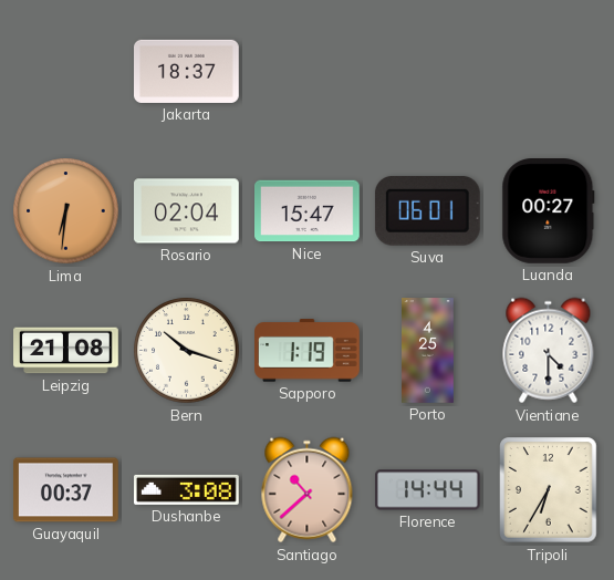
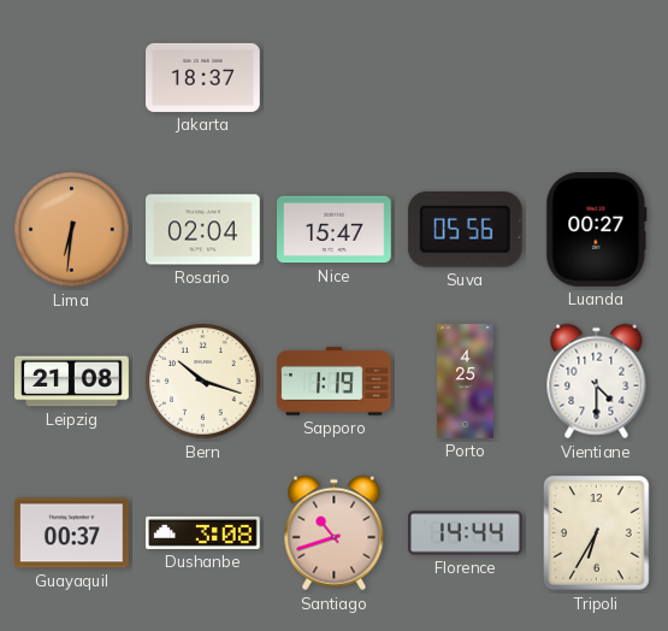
Suva: 06:01 -> 05:56 (465, 229)
Santiago: 10:38 -> 10:42 (335, 533)
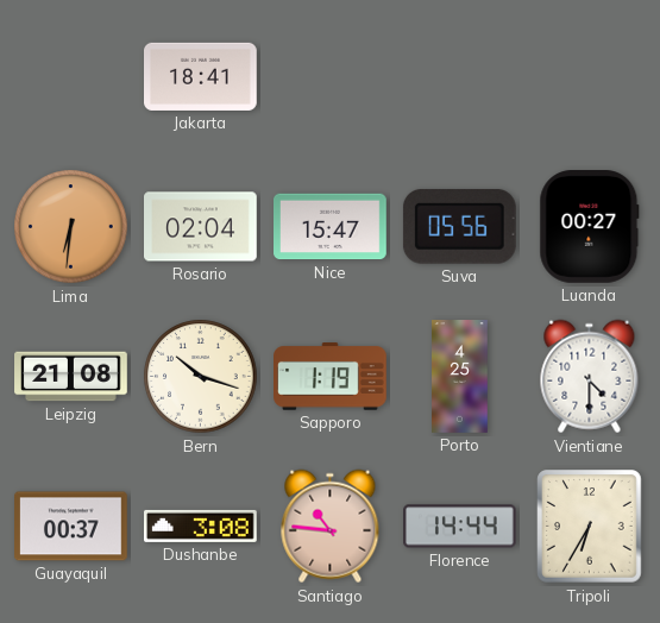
Jakarta: 18:37 -> 18:41 (201, 76)
Santiago: 10:42 -> 10:46 (331, 527)
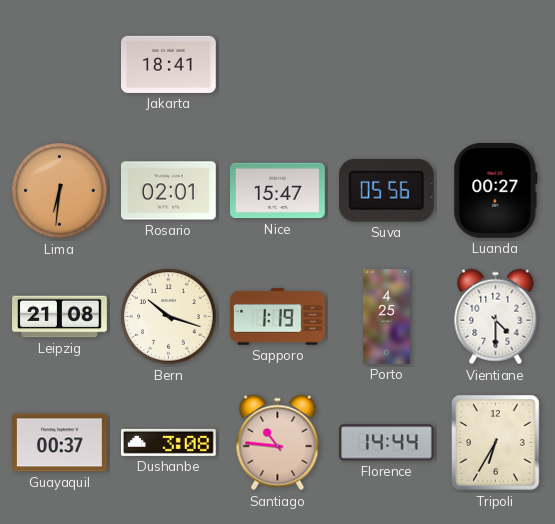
Rosario: 02:04 -> 02:01 (169, 191)
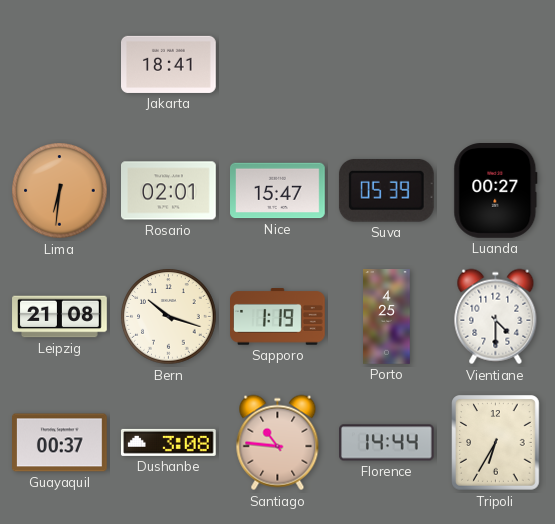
Suva: 05:56 -> 05:39 (386, 190)
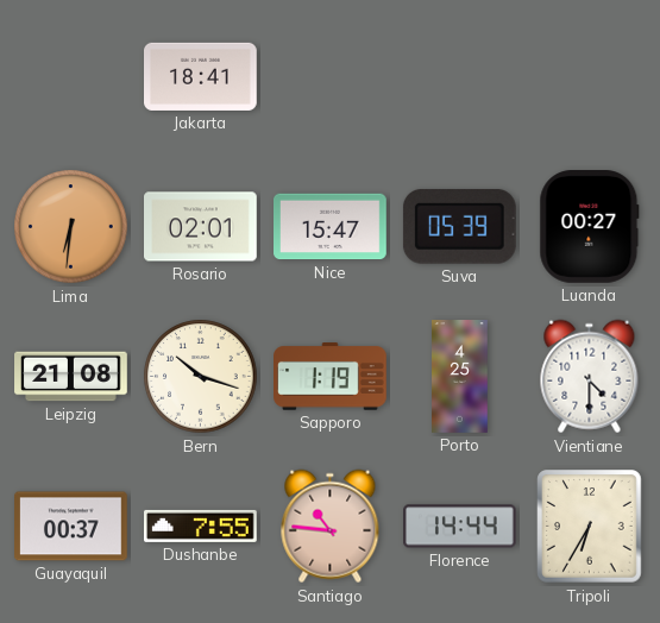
Dushanbe: 3:08 -> 7:55 (201, 526)
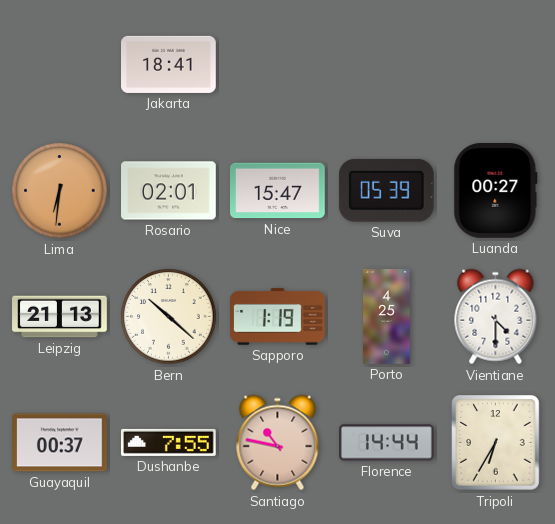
Leipzig: 21:08 -> 21:13 (60, 317)
Bern: 10:18 -> 10:22 (169, 317)
Santiago: 10:46 -> 10:47 (278, 443)
